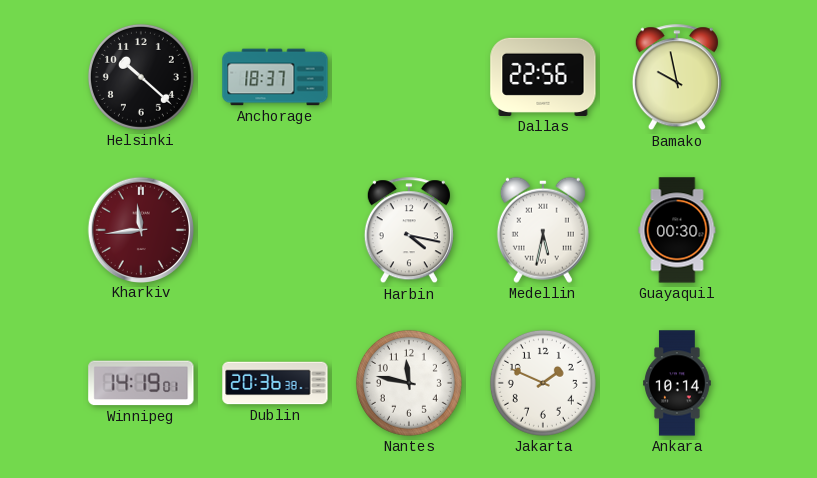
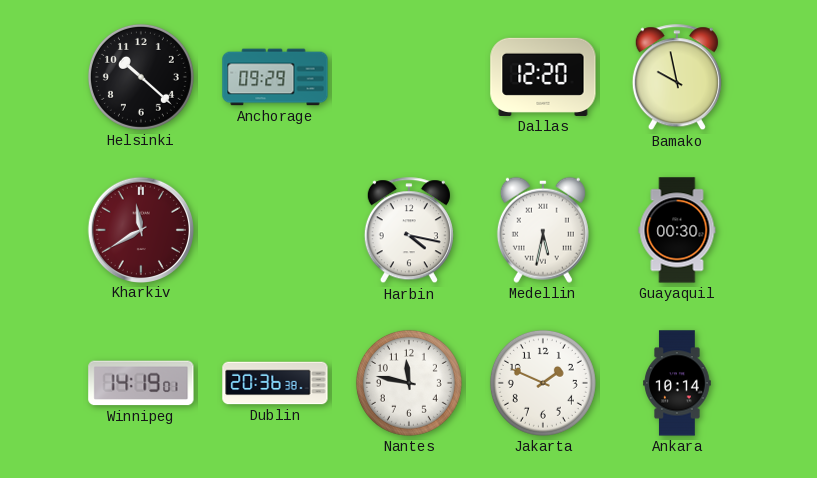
Anchorage: 18:37 -> 09:29 (275, 77)
Dallas: 22:56 -> 12:20 (543, 77)
Kharkiv: 11:44 -> 11:40 (140, 229)
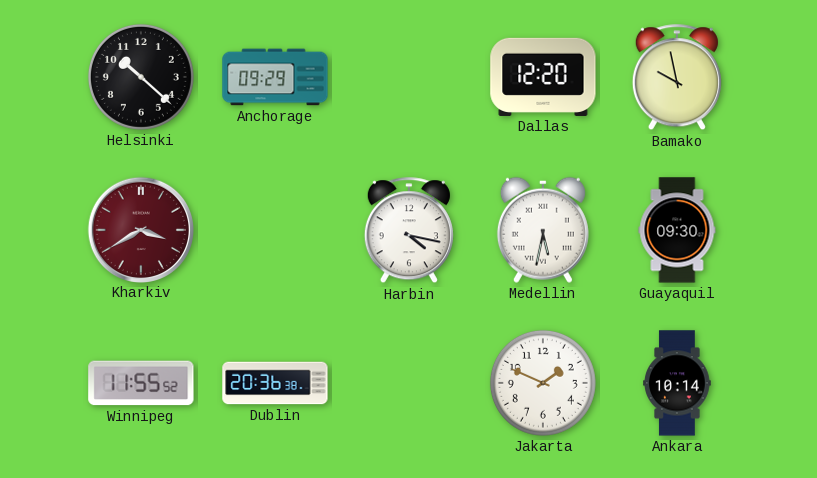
Kharkiv: 11:40 -> 3:40 (140, 229)
Guayaquil: 00:30 -> 09:30 (677, 230)
Winnipeg: 14:19 -> 11:55 (141, 383)
Nantes: 11:47 -> none (409, 383)
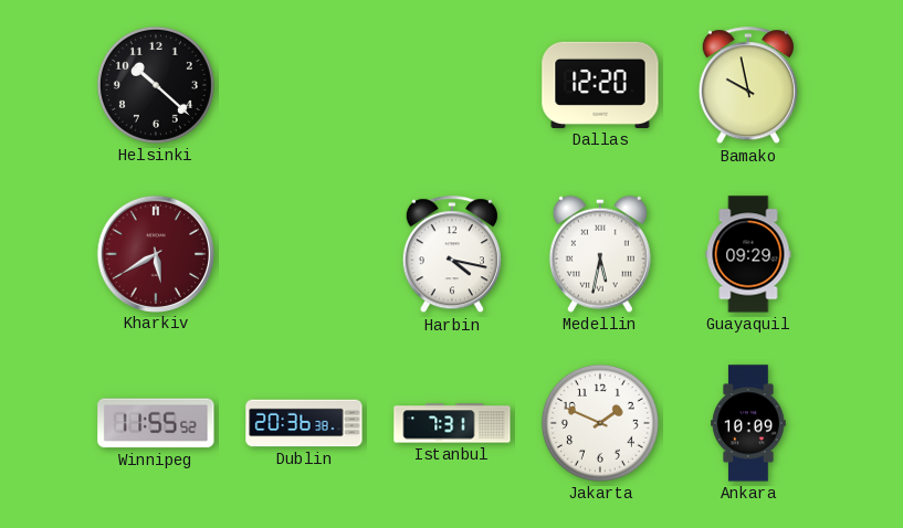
Anchorage: 09:29 -> none (275, 77)
Kharkiv: 3:40 -> 5:40 (155, 253)
Guayaquil: 09:30 -> 09:29 (748, 254)
Istanbul: none -> 7:31 (452, 423)
Ankara: 10:14 -> 10:09 (748, 423)
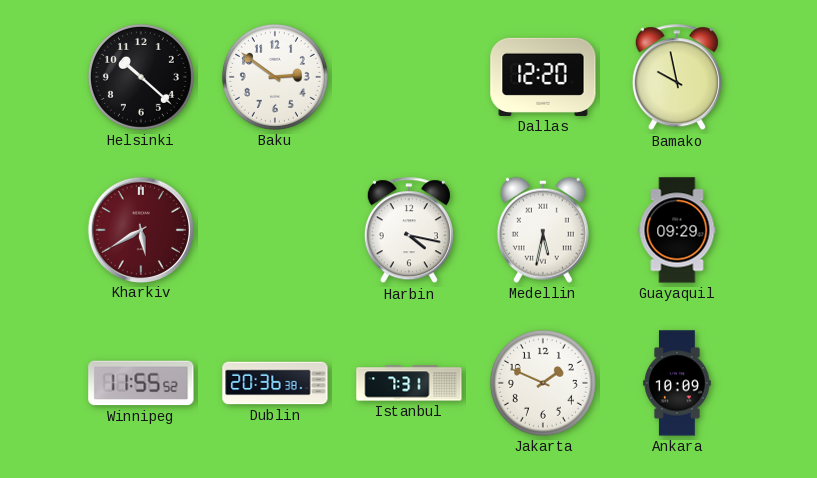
Baku: none -> 2:51 (275, 77)
